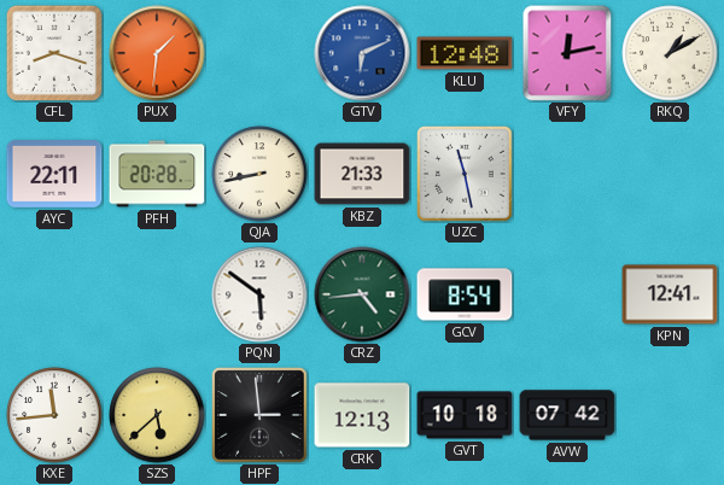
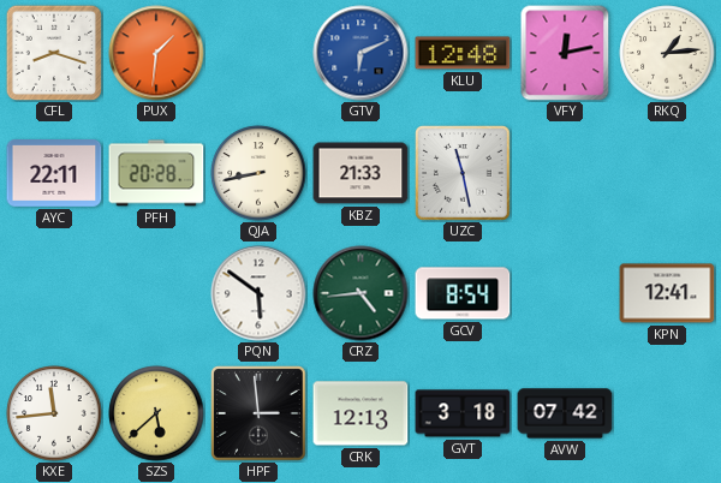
RKQ: 1:10 -> 1:14 (667, 53)
GVT: 10:18 -> 3:18 (463, 413)
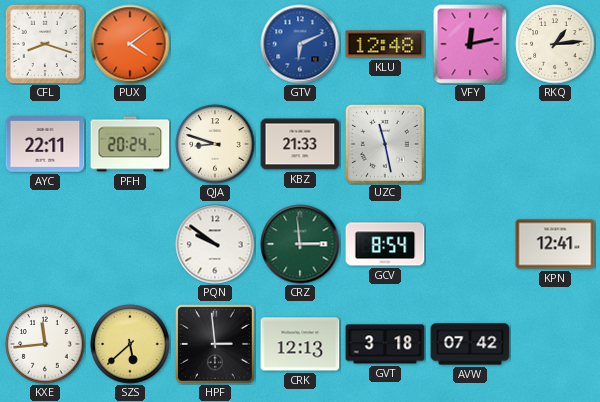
PUX: 1:31 -> 4:09 (130, 44)
PFH: 20:28 -> 20:24 (130, 144)
QJA: 8:43 -> 8:48 (215, 144)
PQN: 5:51 -> 9:51 (215, 244)
CRZ: 4:44 -> 2:59 (300, 244)
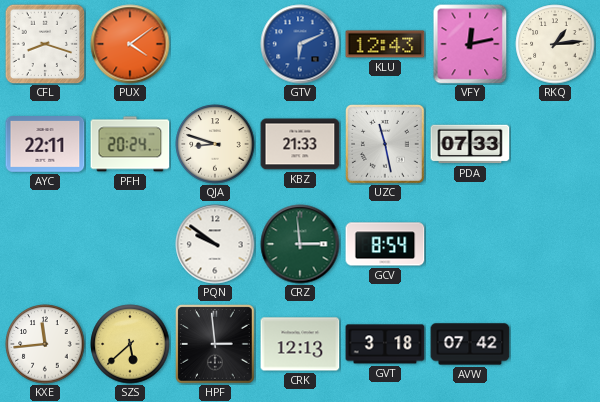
KLU: 12:48 -> 12:43 (385, 44)
PDA: none -> 07:33 (470, 144)
KPN: 12:41 -> none (555, 244)
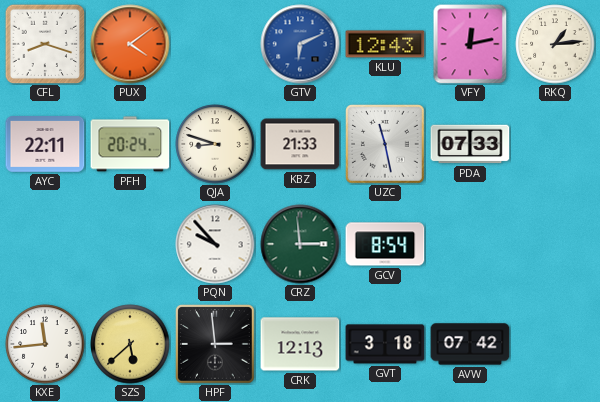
PQN: 9:51 -> 9:53 (215, 244)
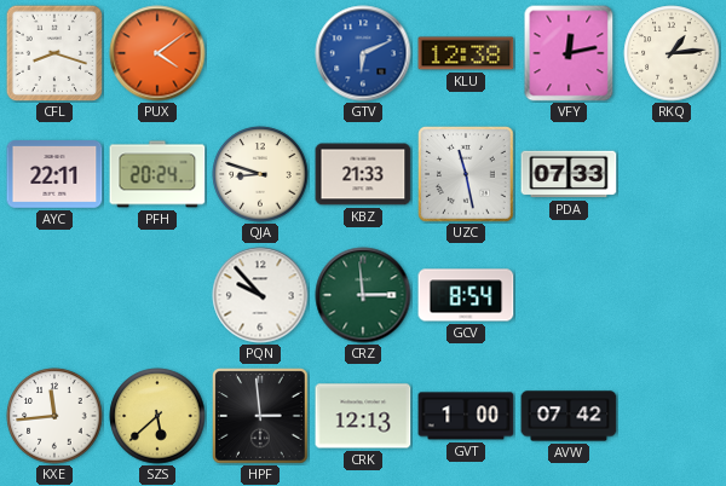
KLU: 12:43 -> 12:38 (466, 53)
GVT: 3:18 -> 1:00 (466, 416)
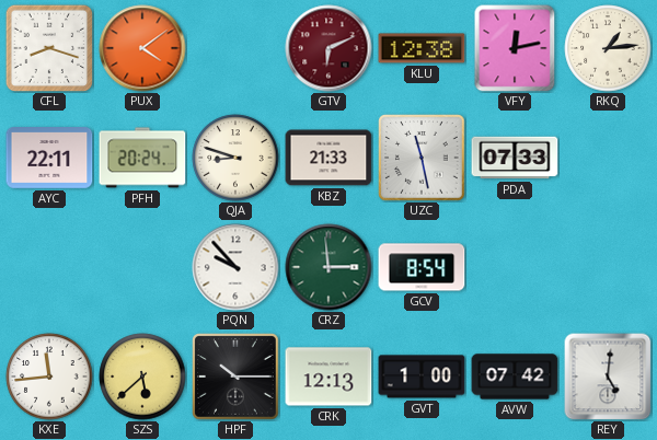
GTV dial: blue -> burgundy (328, 48)
HPF: 2:59 -> 10:15 (237, 378)
REY: none -> 5:01 (608, 377)
